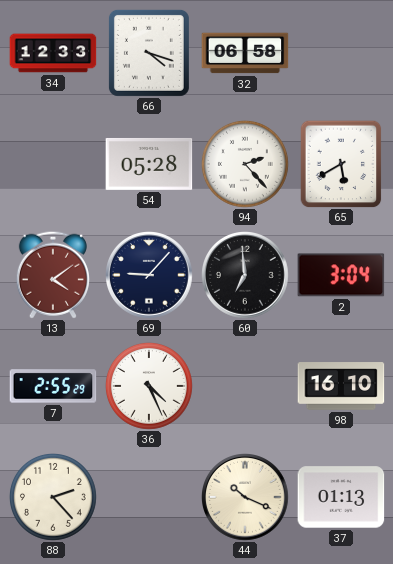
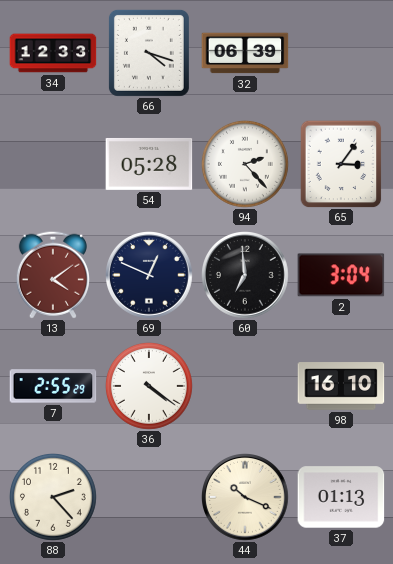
32: 06:58 -> 06:39 (245, 53)
65: 5:40 -> 3:06 (341, 164)
69: 9:07 -> 12:49 (150, 276)
36: 4:26 -> 4:21 (149, 386)
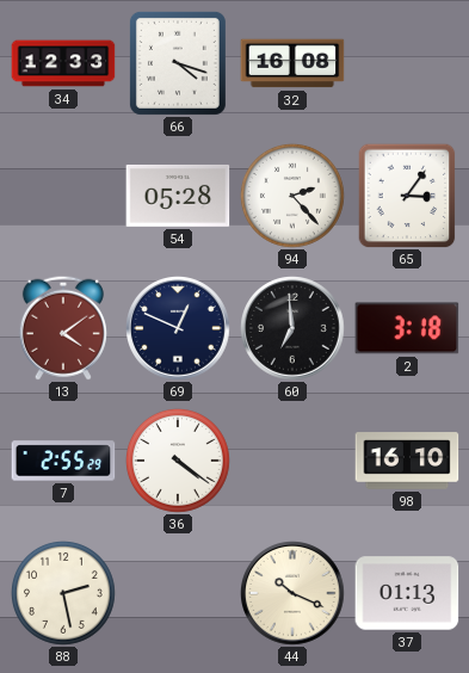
32: 06:39 -> 16:08 (292, 63)
2: 3:04 -> 3:18 (407, 328)
88: 2:23 -> 2:28 (63, 593)
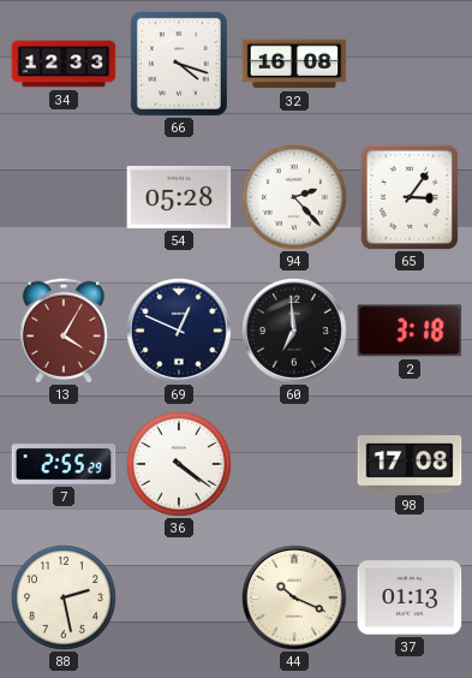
13: 4:09 -> 4:05 (64, 331)
98: 16:10 -> 17:08 (410, 464)
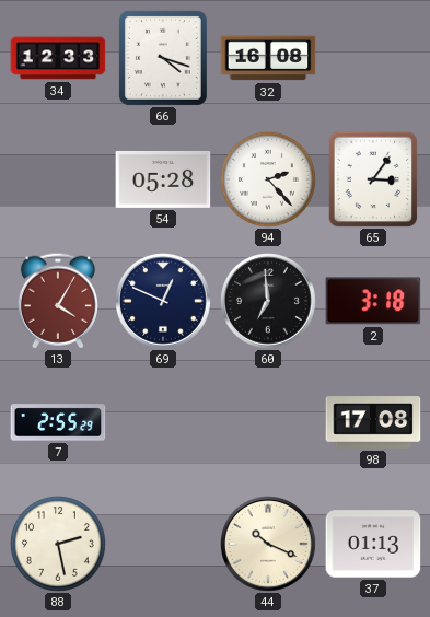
36: 4:21 -> none (179, 464)
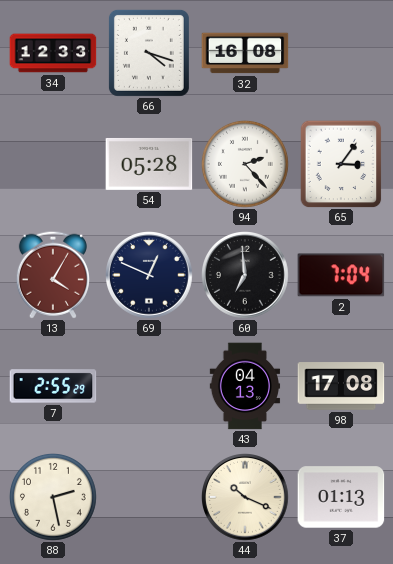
2: 3:18 -> 7:04 (341, 275)
43: none -> 04:13 (245, 386)
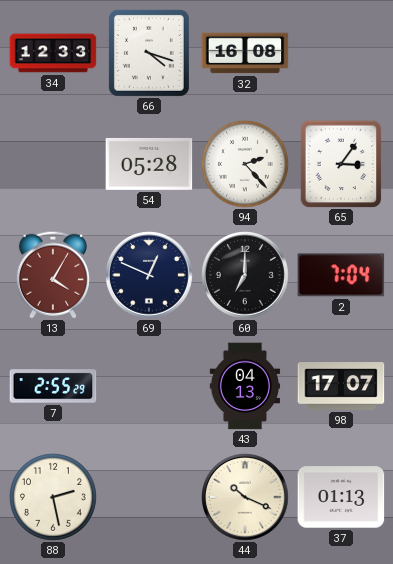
60: 6:59 -> 7:00 (246, 276)
98: 17:08 -> 17:07 (341, 386)
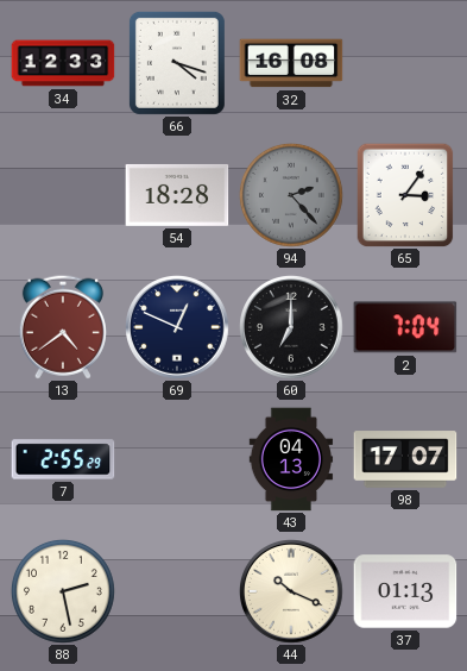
54: 05:28 -> 18:28 (177, 195)
94 dial: white -> grey (291, 195)
13: 4:05 -> 4:39 (63, 327)
